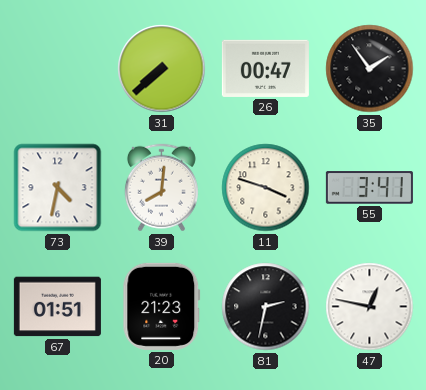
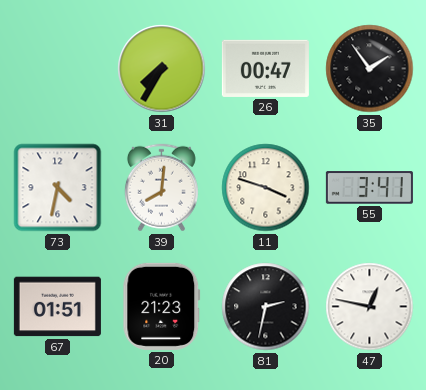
31: 7:38 -> 7:35 (162, 69)
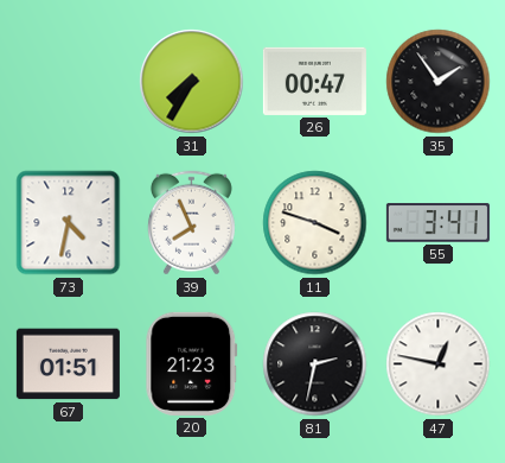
39: 8:01 -> 7:56 (191, 223)
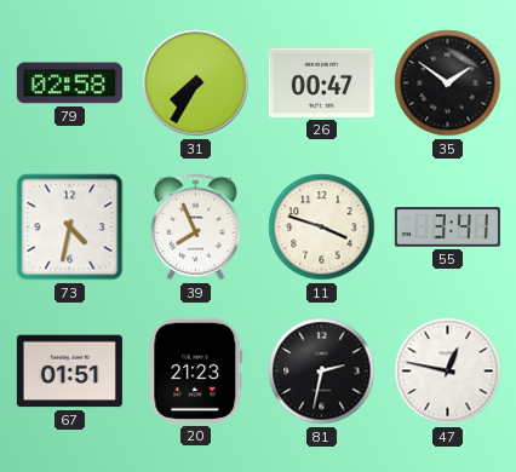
79: none -> 02:58 (69, 84)
35: 1:54 -> 1:51 (448, 84)
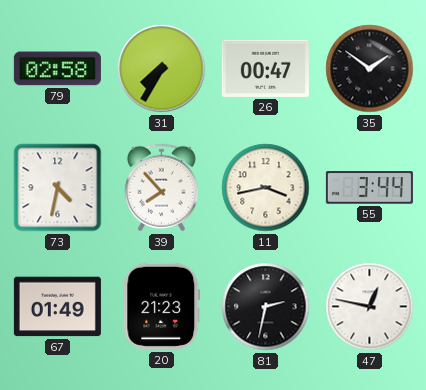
39: 7:56 -> 7:53 (161, 188)
11: 3:48 -> 3:43 (266, 188)
55: 3:41 -> 3:44 (369, 188)
67: 01:51 -> 01:49 (57, 307)
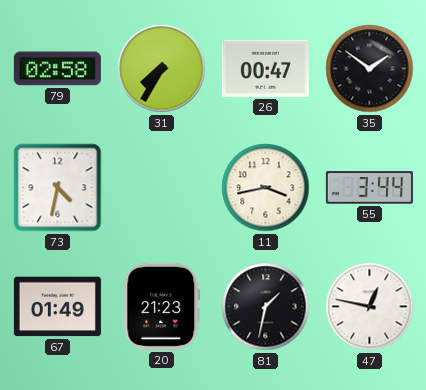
39: 7:53 -> none (161, 188)
81: 2:32 -> 1:32 (266, 307)
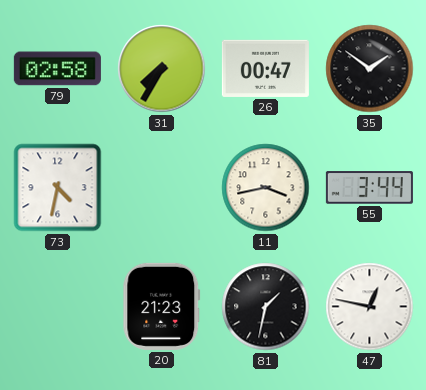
67: 01:49 -> none (57, 307)
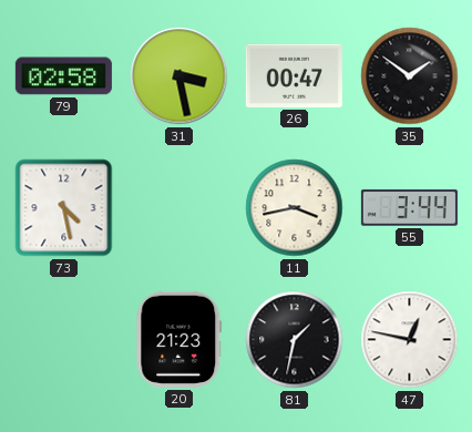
31: 7:35 -> 3:28 (179, 76)
73: 4:32 -> 4:28 (64, 208)
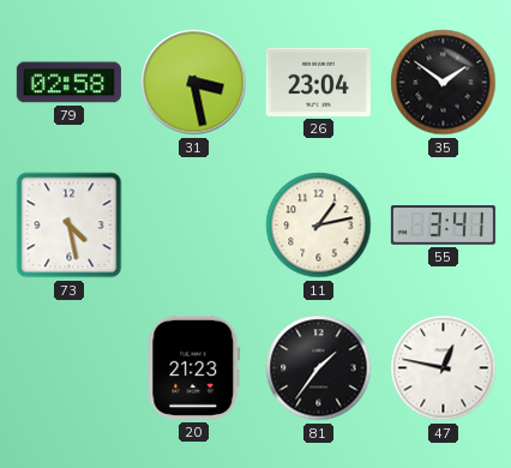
26: 00:47 -> 23:04 (318, 82)
11: 3:43 -> 1:13 (319, 226)
55: 3:44 -> 3:41 (443, 226)
81: 1:32 -> 1:36 (319, 368)
